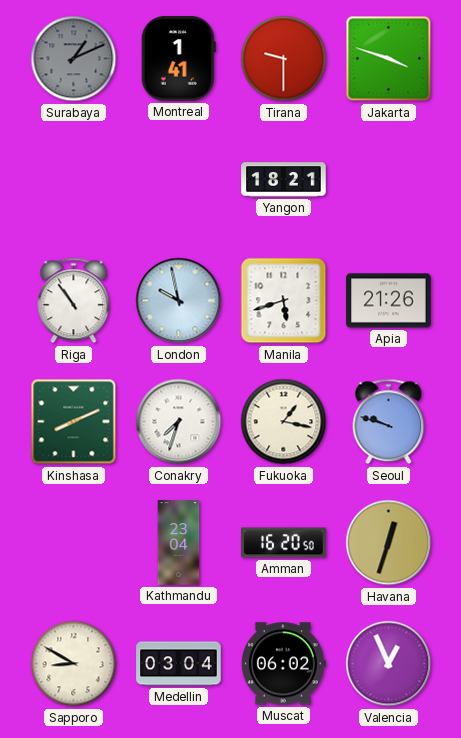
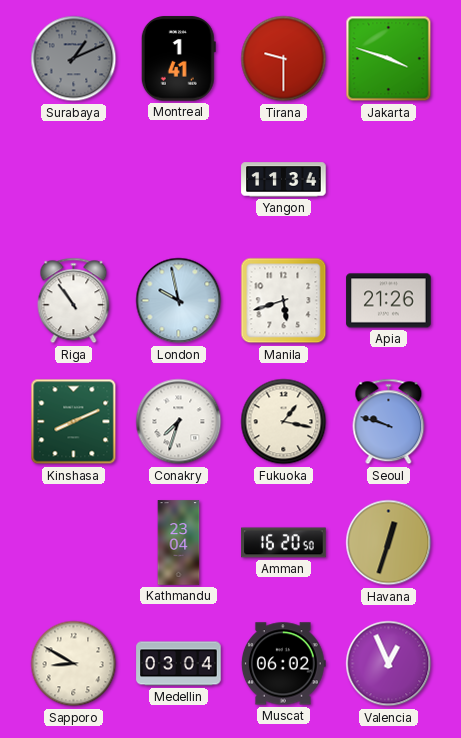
Yangon: 18:21 -> 11:34 (284, 180)
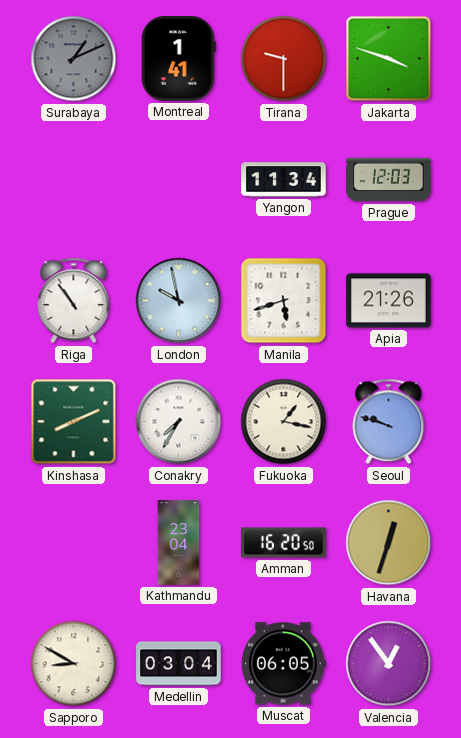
Prague: none -> 12:03 (389, 180)
Conakry: 7:33 -> 7:35 (179, 422)
Muscat: 06:02 -> 06:05 (283, 664)
Valencia: 12:56 -> 12:54 (389, 664)
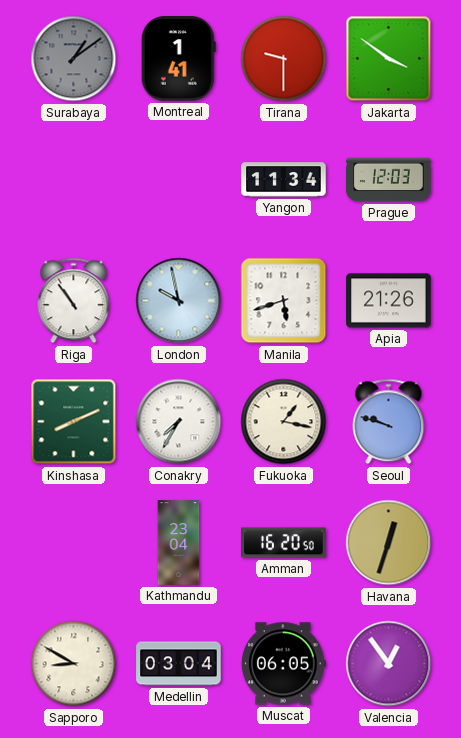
Surabaya: 1:11 -> 1:09 (74, 59)
Jakarta: 3:48 -> 3:51 (389, 59)
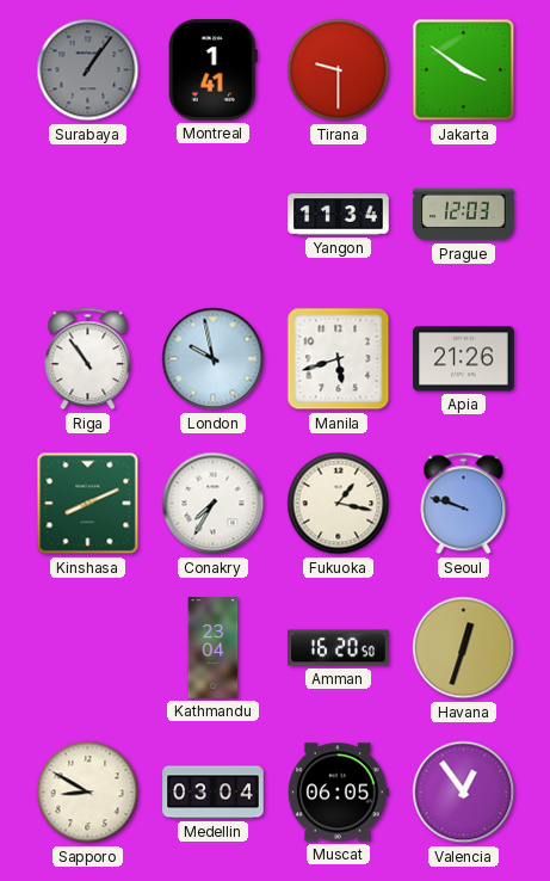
Surabaya: 1:09 -> 1:06 (88, 70)
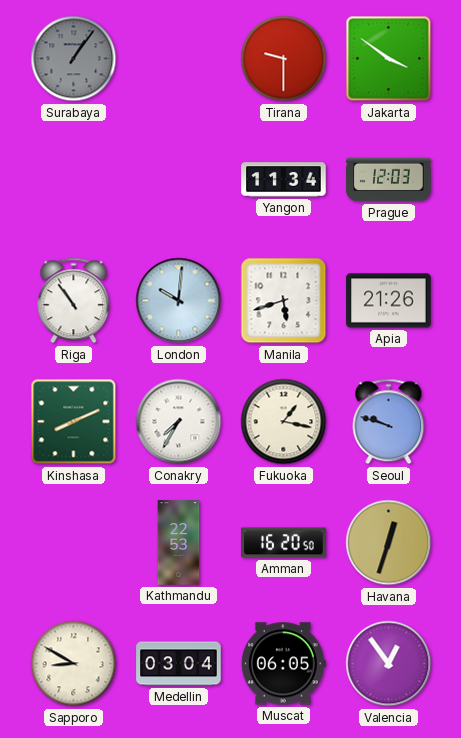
Montreal: 1:41 -> none (212, 70)
London: 9:58 -> 10:01 (179, 301)
Kathmandu: 23:04 -> 22:53 (179, 543)
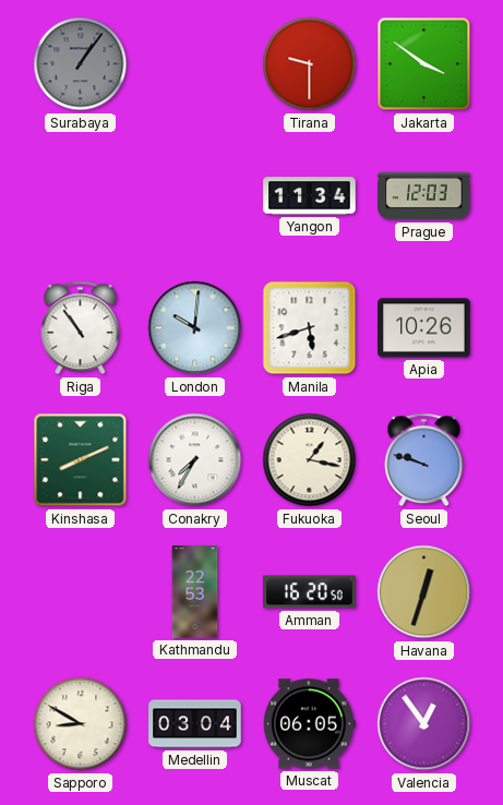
Apia: 21:26 -> 10:26 (424, 328)
